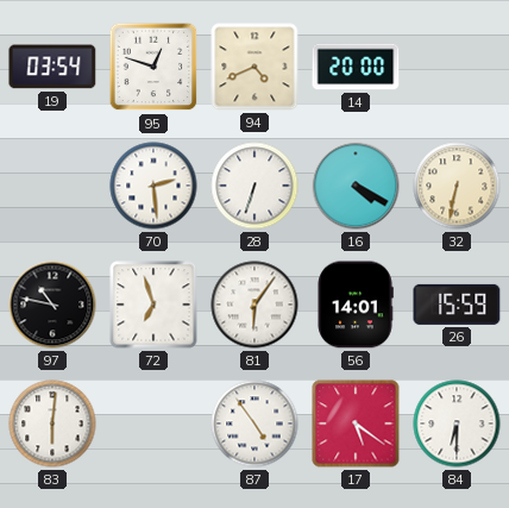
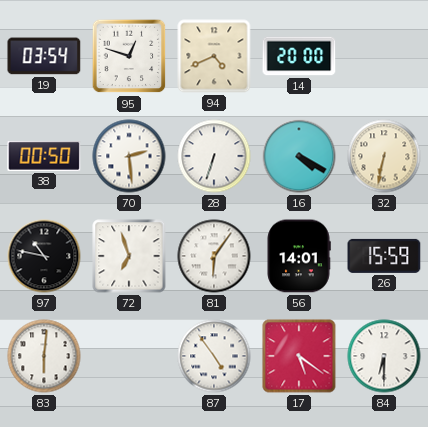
38: none -> 00:50 (44, 157)
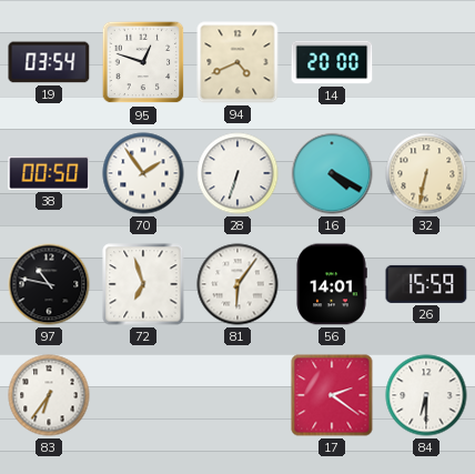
70: 2:29 -> 1:54 (143, 173)
83: 6:01 -> 6:36 (49, 395)
87: 4:54 -> none (214, 356)
17: 5:21 -> 2:21 (332, 395)
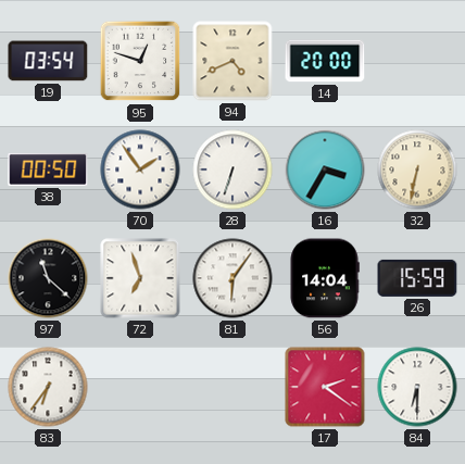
16: 4:20 -> 3:35 (325, 170)
97: 10:47 -> 11:22 (48, 278)
56: 14:01 -> 14:04 (325, 278)
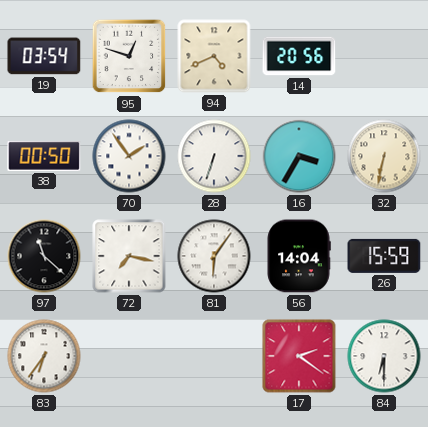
14: 20:00 -> 20:56 (299, 56)
72: 6:57 -> 7:17 (129, 256)
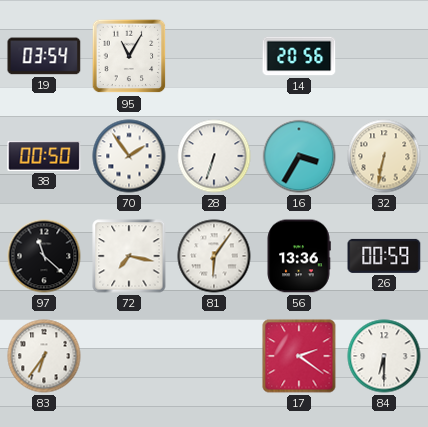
95: 12:48 -> 11:05 (129, 56)
94: 4:41 -> none (214, 56)
56: 14:04 -> 13:36 (299, 256)
26: 15:59 -> 00:59 (384, 256)
